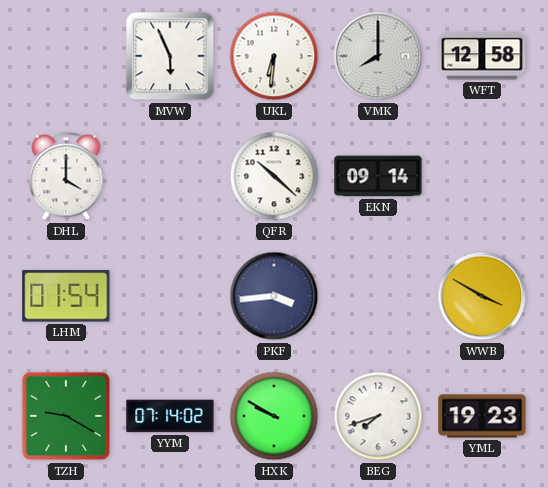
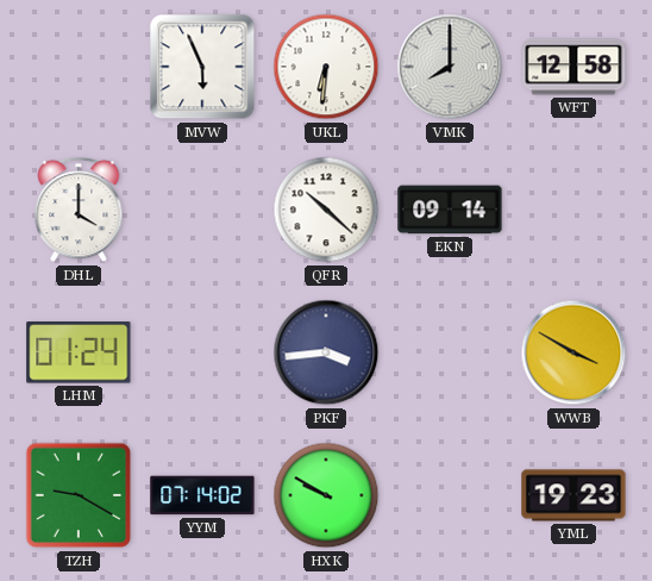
LHM: 01:54 -> 01:24 (79, 352)
BEG: 7:42 -> none (378, 416)
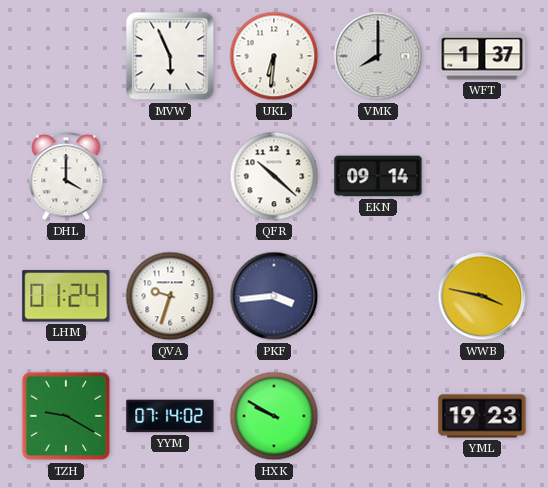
WFT: 12:58 -> 1:37 (482, 56)
QVA: none -> 9:33 (170, 296)
WWB: 3:50 -> 3:47 (482, 296)
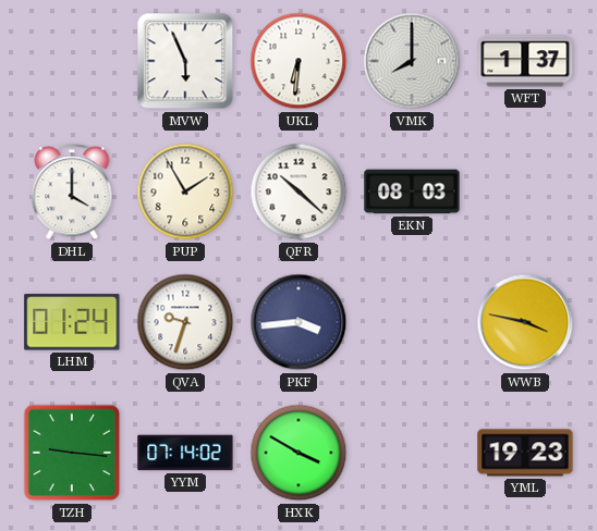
PUP: none -> 1:55 (185, 192)
EKN: 09:14 -> 08:03 (412, 192)
TZH: 9:20 -> 9:16 (72, 453)
HXK: 9:50 -> 3:50 (298, 453)
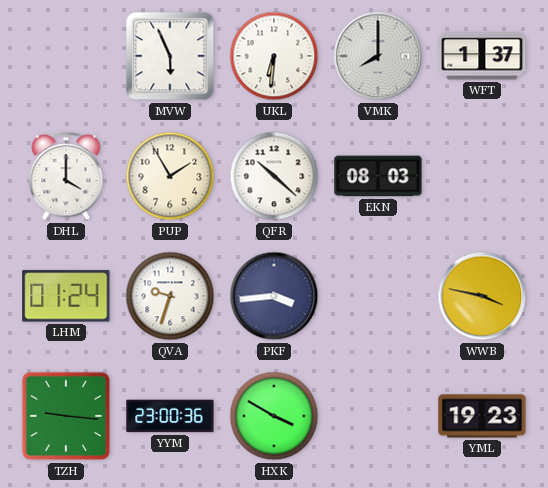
YYM: 07:14 -> 23:00 (170, 416)
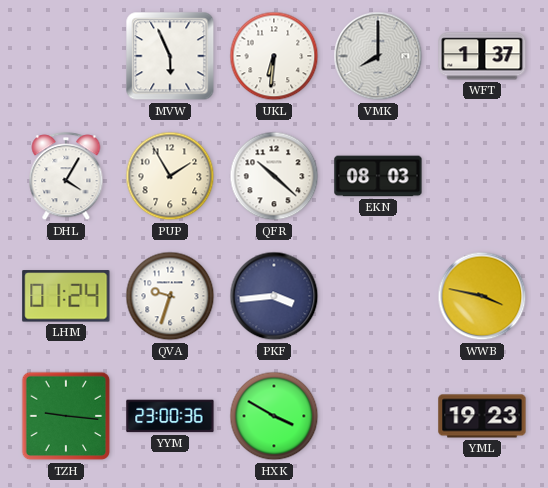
DHL: 4:00 -> 4:05 (66, 177)
